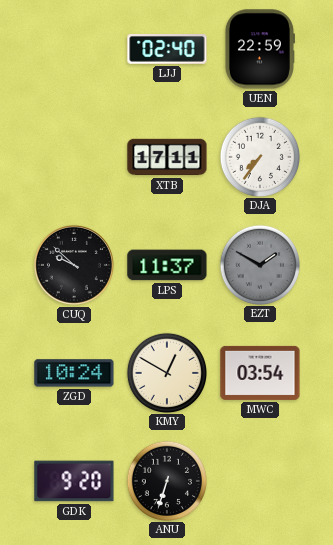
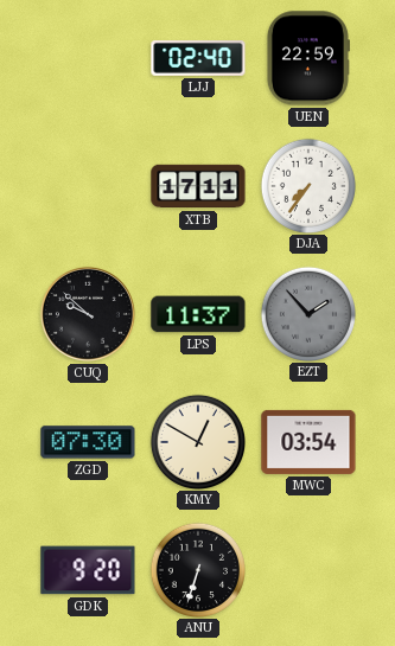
EZT: 1:50 -> 1:53 (307, 313)
ZGD: 10:24 -> 07:30 (88, 442)
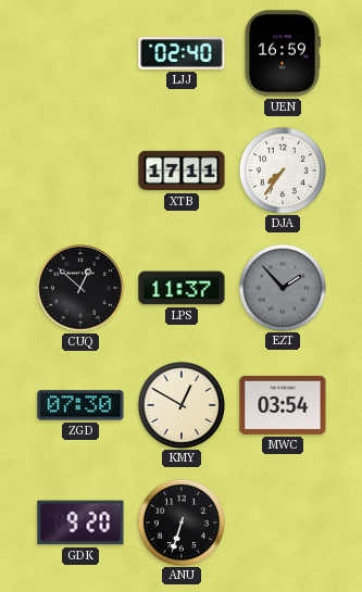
UEN: 22:59 -> 16:59 (282, 53)
CUQ: 9:52 -> 12:52 (80, 288)
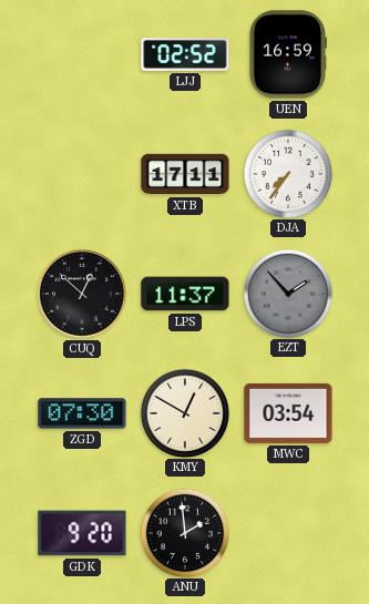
LJJ: 02:40 -> 02:52 (185, 54)
ANU: 6:33 -> 1:59 (184, 532)
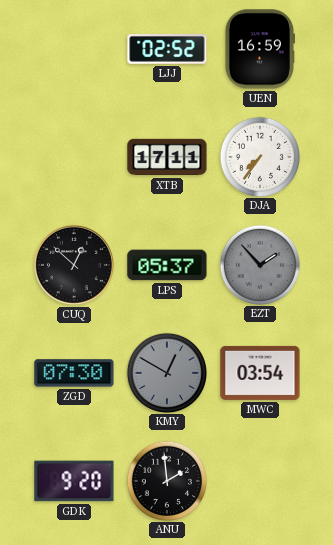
LPS: 11:37 -> 05:37 (167, 265)
KMY dial: cream -> grey (166, 372)
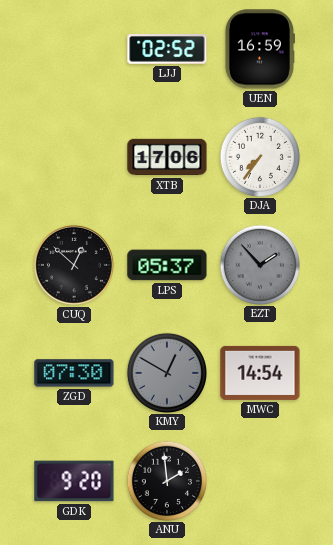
XTB: 17:11 -> 17:06 (167, 157)
MWC: 03:54 -> 14:54 (260, 373)
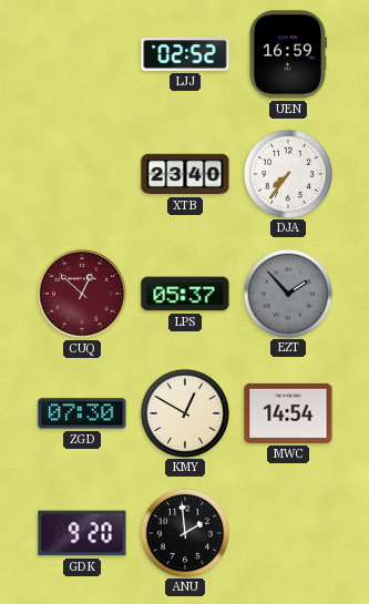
XTB: 17:06 -> 23:40 (185, 174)
CUQ dial: black -> burgundy (82, 294)
KMY dial: grey -> cream (184, 412)
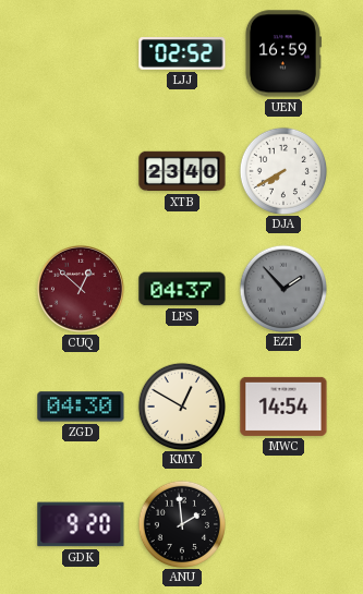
DJA: 7:36 -> 7:40 (282, 170)
LPS: 05:37 -> 04:37 (182, 289)
ZGD: 07:30 -> 04:30 (81, 407)
